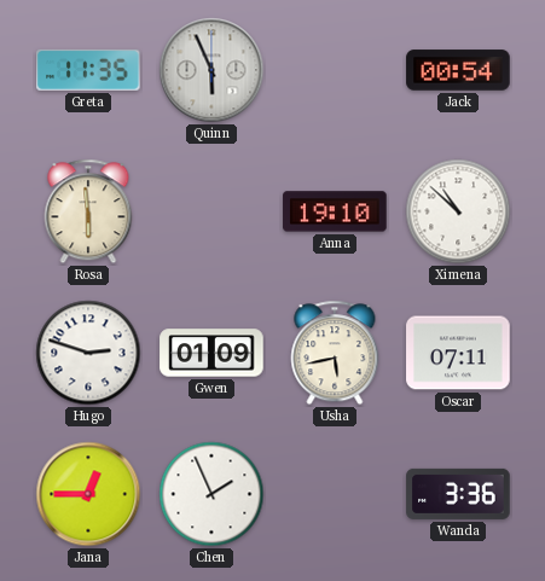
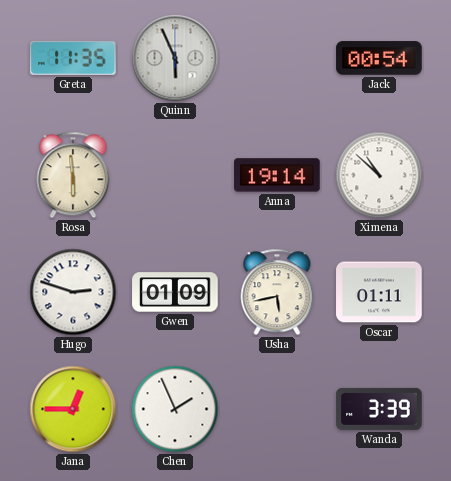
Anna: 19:10 -> 19:14 (277, 175)
Oscar: 07:11 -> 01:11 (379, 292)
Wanda: 3:36 -> 3:39 (379, 409)
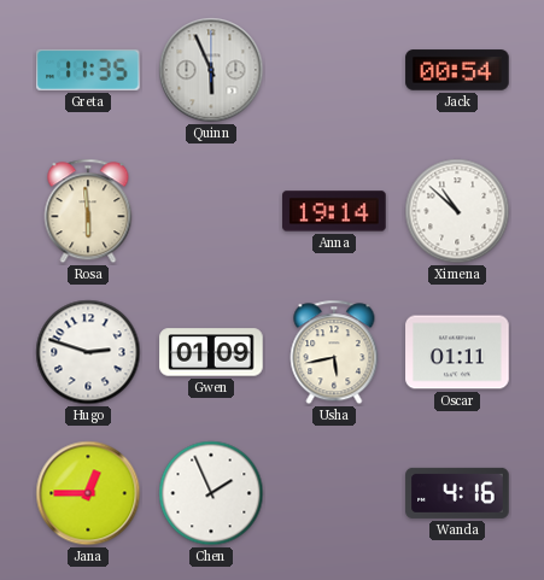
Wanda: 3:39 -> 4:16 (457, 493)
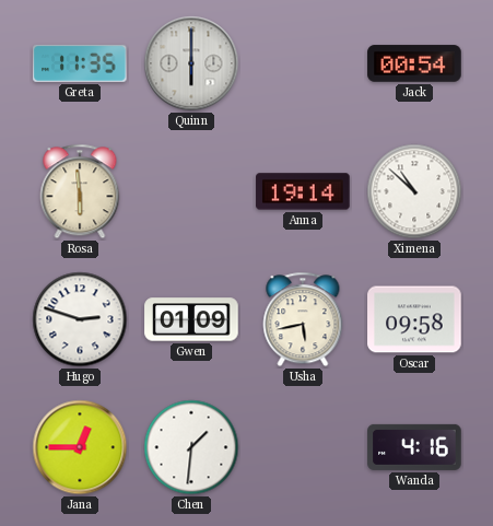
Quinn: 5:56 -> 6:00 (191, 63)
Oscar: 01:11 -> 09:58 (414, 319)
Chen: 1:56 -> 1:31 (191, 447)
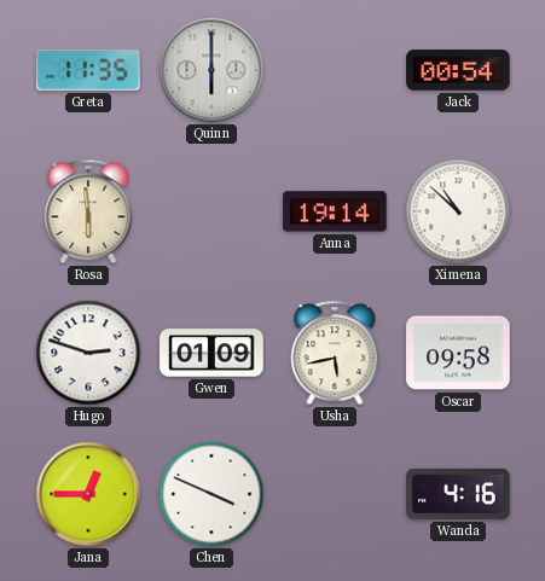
Chen: 1:31 -> 3:49 (211, 494)
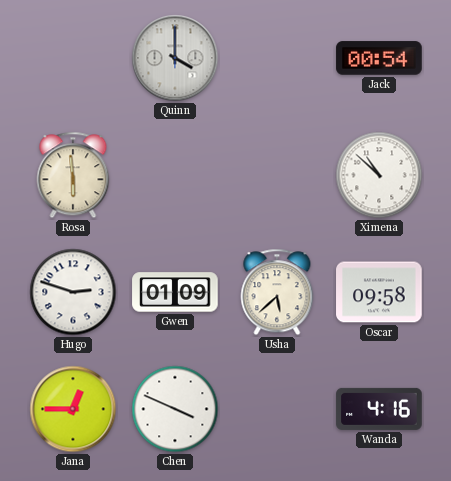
Greta: 11:35 -> none (88, 70)
Quinn: 6:00 -> 4:00 (175, 58)
Anna: 19:14 -> none (335, 211)
Usha: 5:43 -> 5:38 (277, 292)
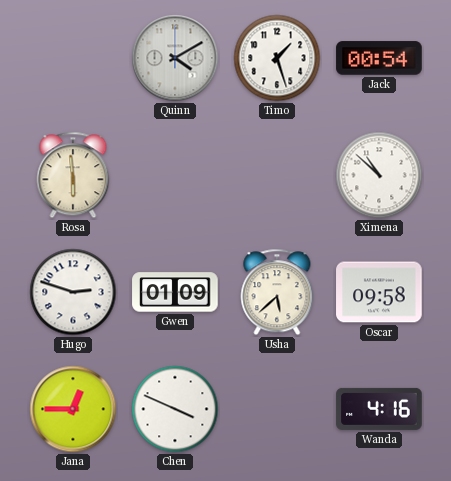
Quinn: 4:00 -> 4:10 (175, 58)
Timo: none -> 1:27 (277, 58)
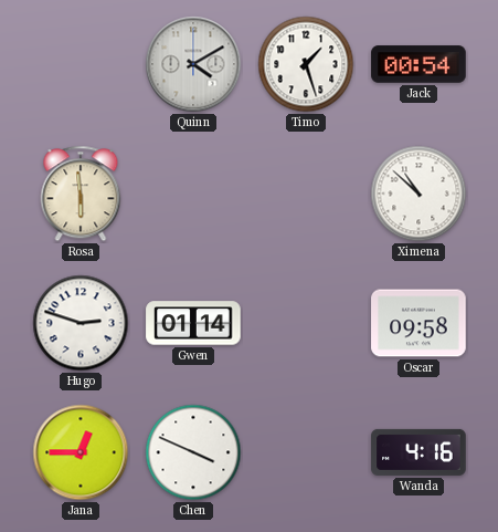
Gwen: 01:09 -> 01:14 (193, 323)
Usha: 5:38 -> none (277, 292)
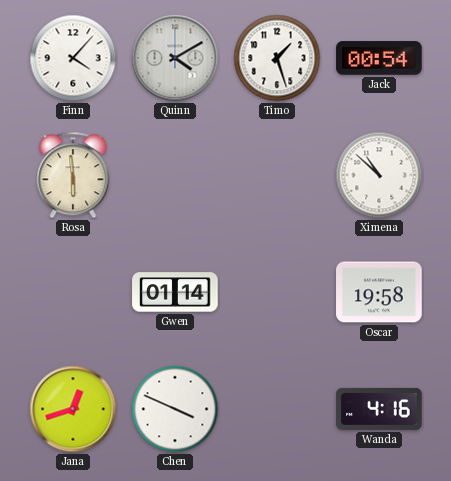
Finn: none -> 4:07 (73, 58)
Hugo: 2:48 -> none (81, 323)
Oscar: 09:58 -> 19:58 (379, 292)
Jana: 12:45 -> 12:42 (73, 409)
